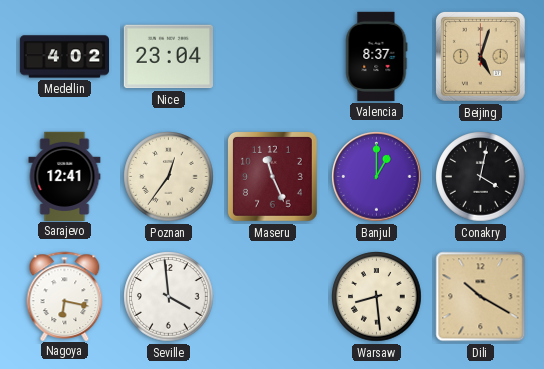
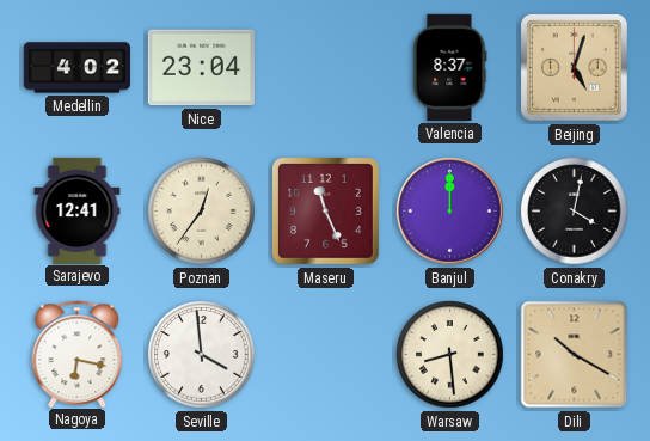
Banjul: 1:00 -> 12:00 (450, 212)
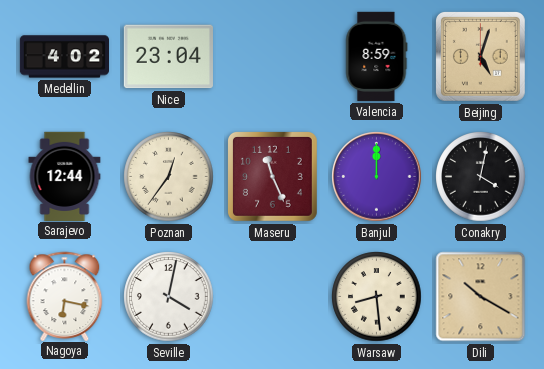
Valencia: 8:37 -> 8:59 (377, 56)
Sarajevo: 12:41 -> 12:44 (65, 176)
Seville: 3:59 -> 4:02 (169, 297)
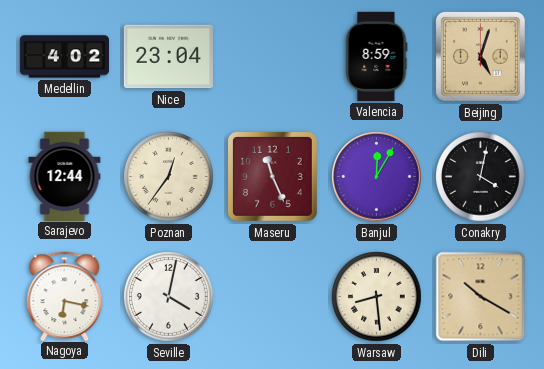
Banjul: 12:00 -> 12:05 (377, 177)
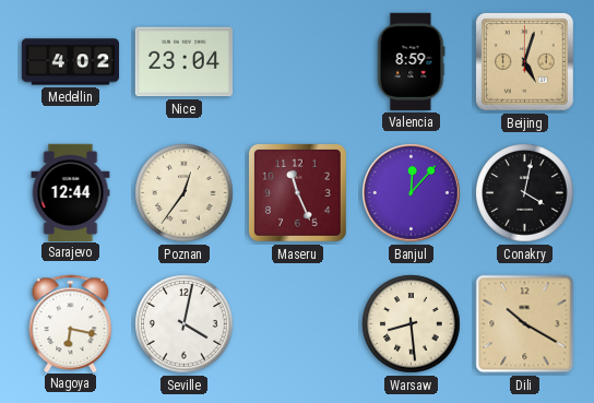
Banjul: 12:05 -> 12:07 (412, 193)
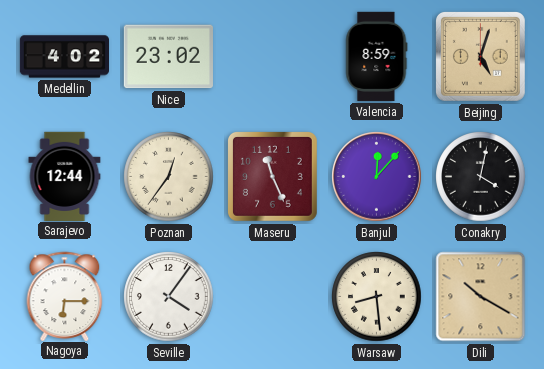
Nice: 23:04 -> 23:02 (168, 57)
Nagoya: 6:17 -> 6:15 (65, 296)
Seville: 4:02 -> 4:06 (169, 297)
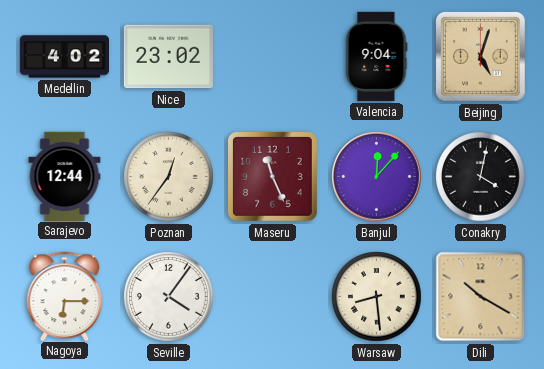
Valencia: 8:59 -> 9:04 (377, 56)
